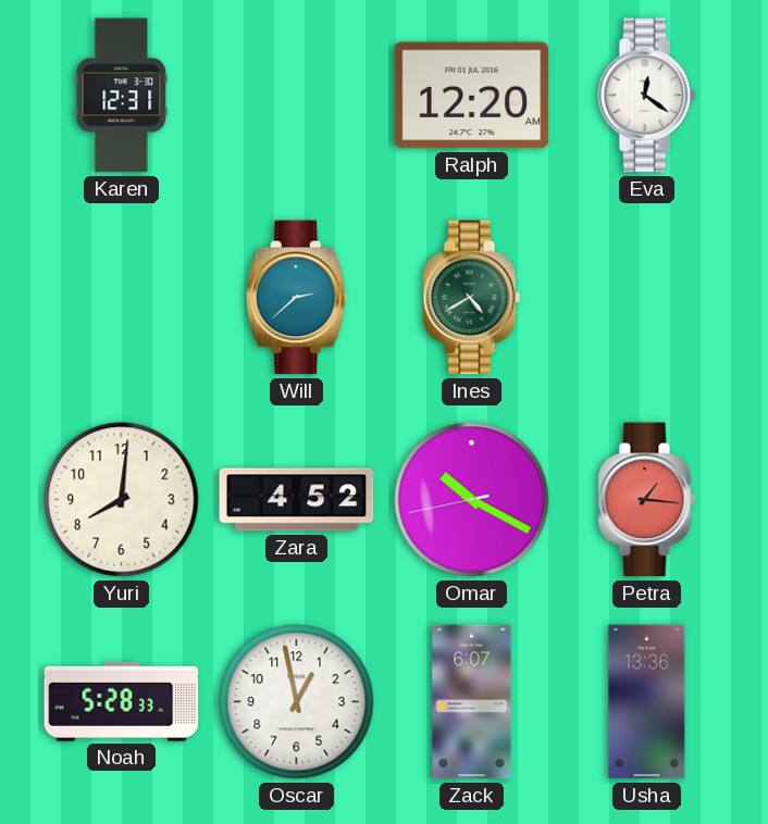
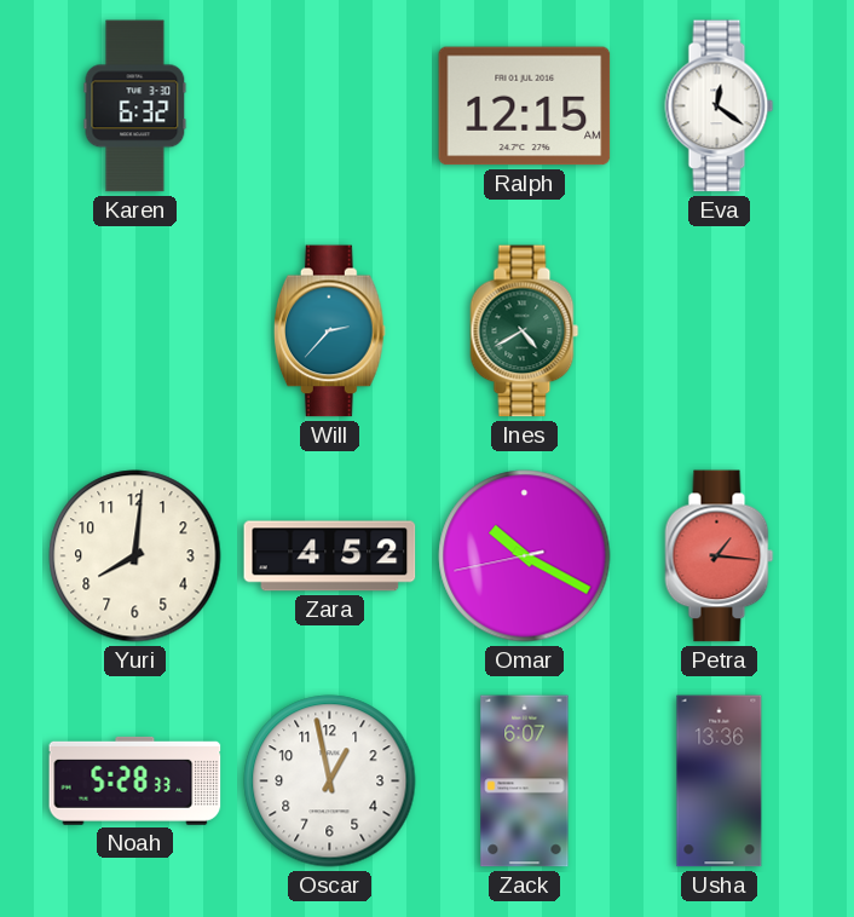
Karen: 12:31 -> 6:32 (135, 106)
Ralph: 12:20 -> 12:15 (525, 106)
Will: 2:38 -> 2:37 (329, 331)
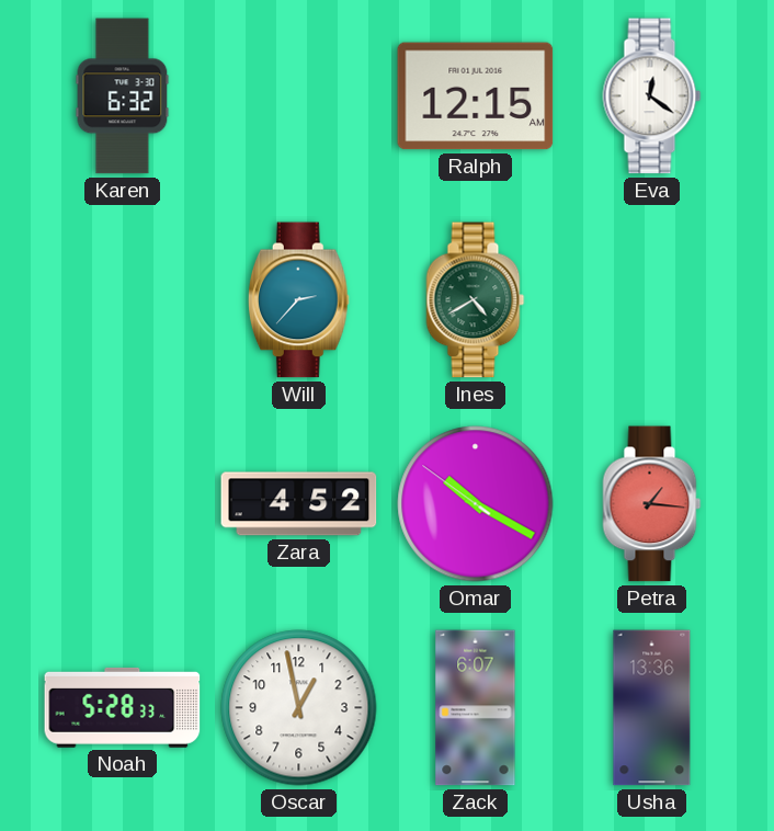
Yuri: 8:01 -> none (135, 556)
Omar: 10:19:43 -> 10:19:51 (476, 504)
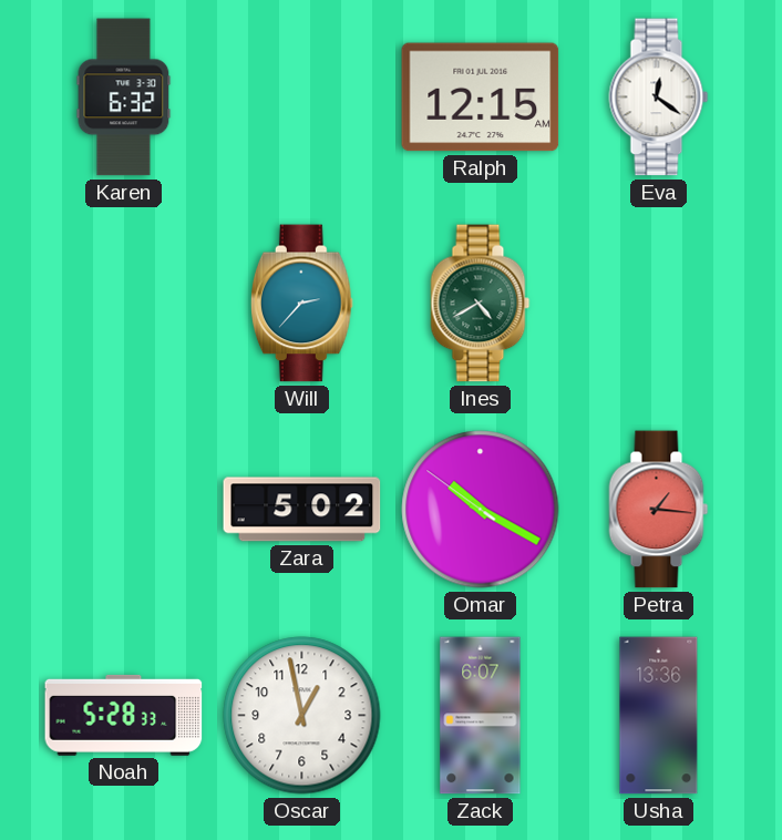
Zara: 4:52 -> 5:02 (302, 510)
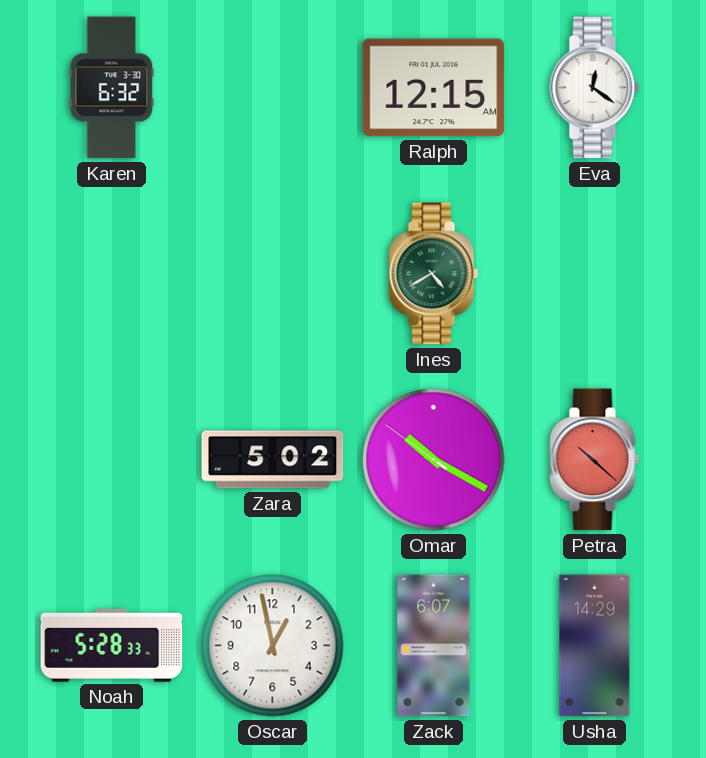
Will: 2:37 -> none (301, 304)
Petra: 1:16 -> 10:22 (595, 460)
Usha: 13:36 -> 14:29 (595, 646)
